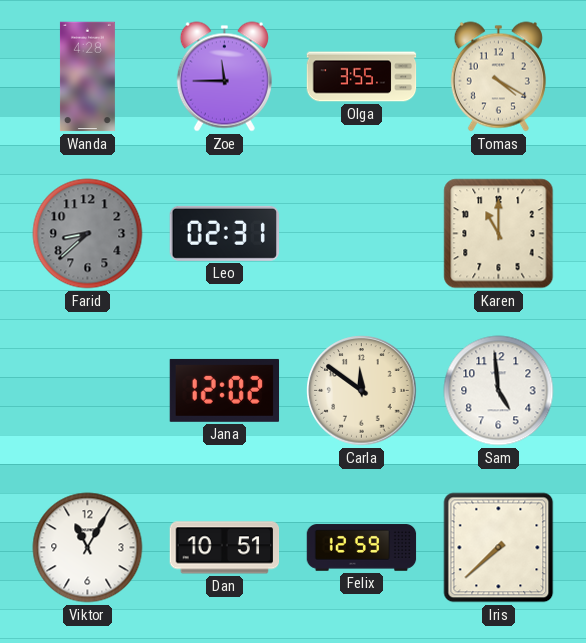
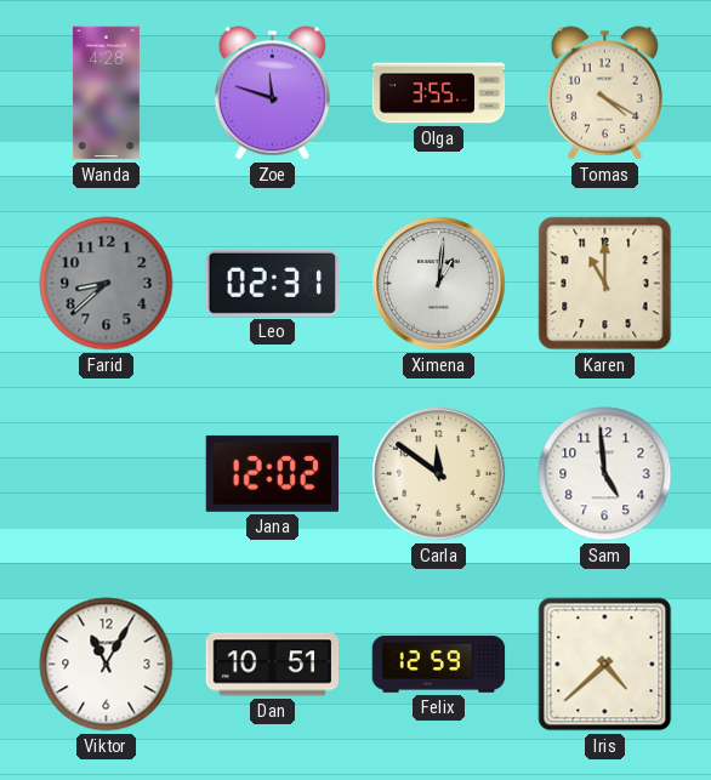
Zoe: 11:45 -> 11:48 (272, 93)
Ximena: none -> 1:01 (439, 284)
Iris: 7:38 -> 4:38 (605, 665)
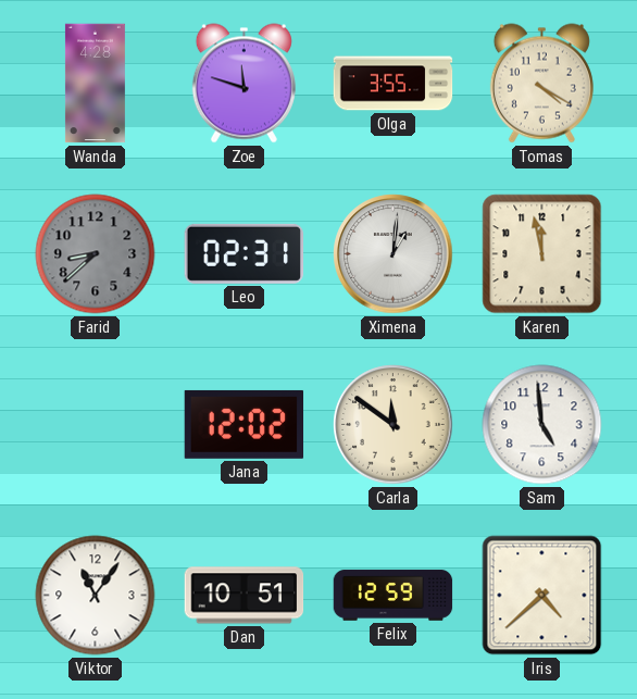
Karen: 11:00 -> 11:58 (542, 254)
Viktor: 11:05 -> 11:06 (96, 596)
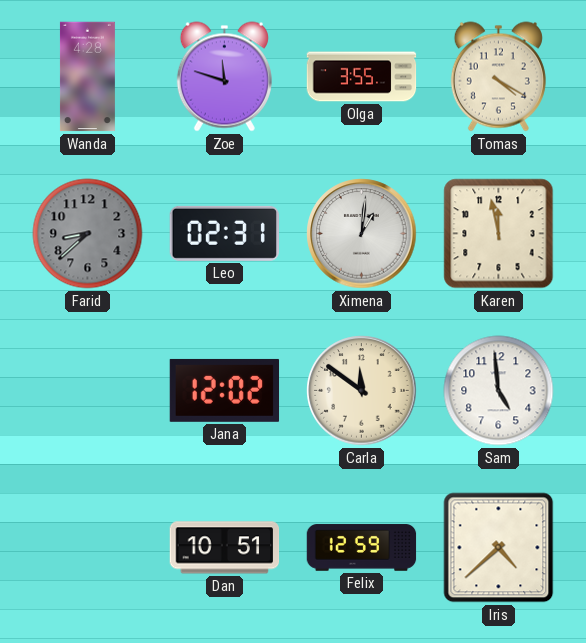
Viktor: 11:06 -> none (96, 596)
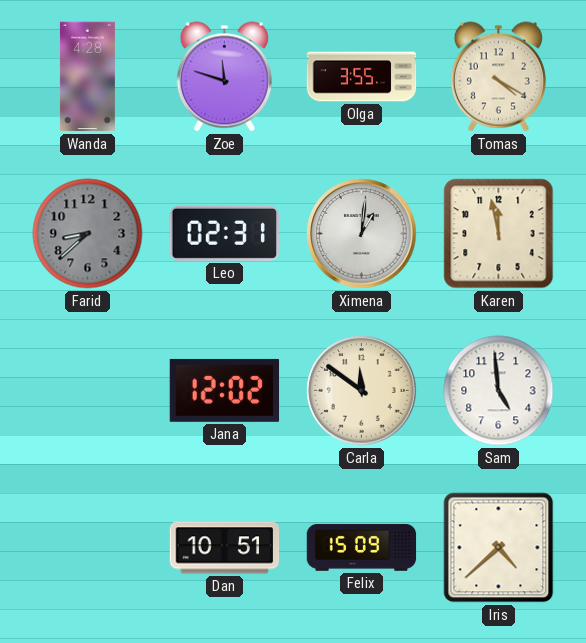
Felix: 12:59 -> 15:09 (362, 548)
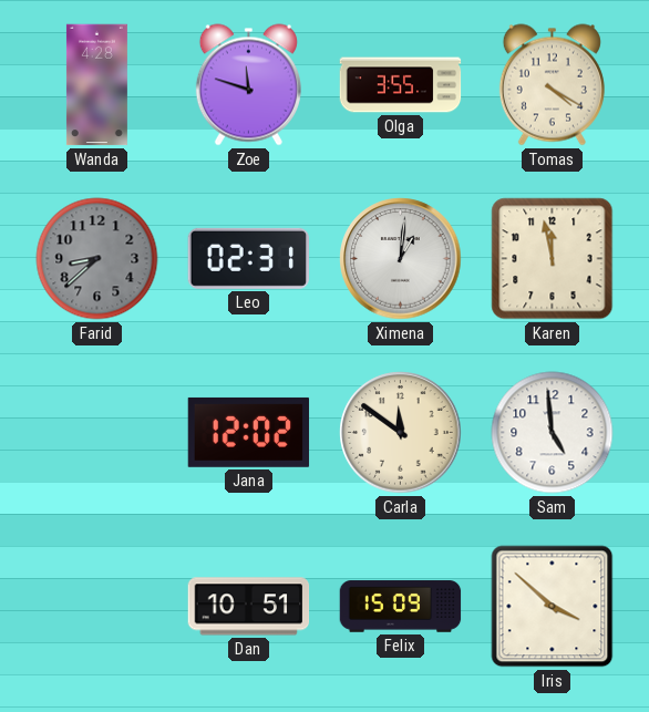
Iris: 4:38 -> 3:52 (553, 607)
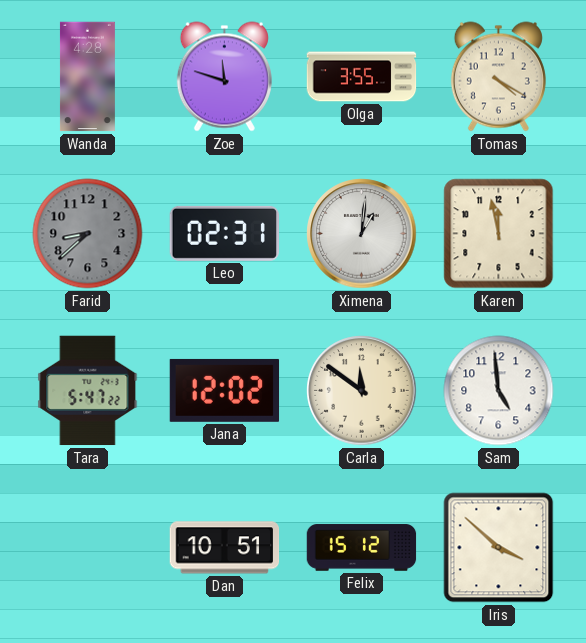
Tara: none -> 5:47 (88, 391)
Felix: 15:09 -> 15:12 (362, 548)
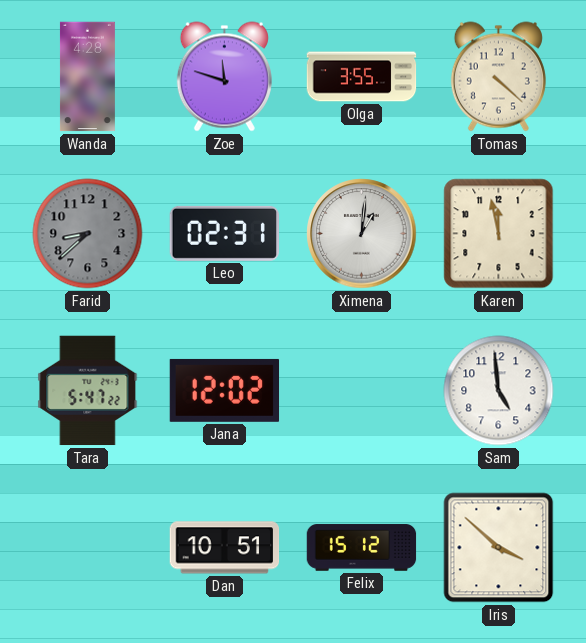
Tomas: 4:20 -> 4:22 (498, 77)
Carla: 11:51 -> none (362, 391)
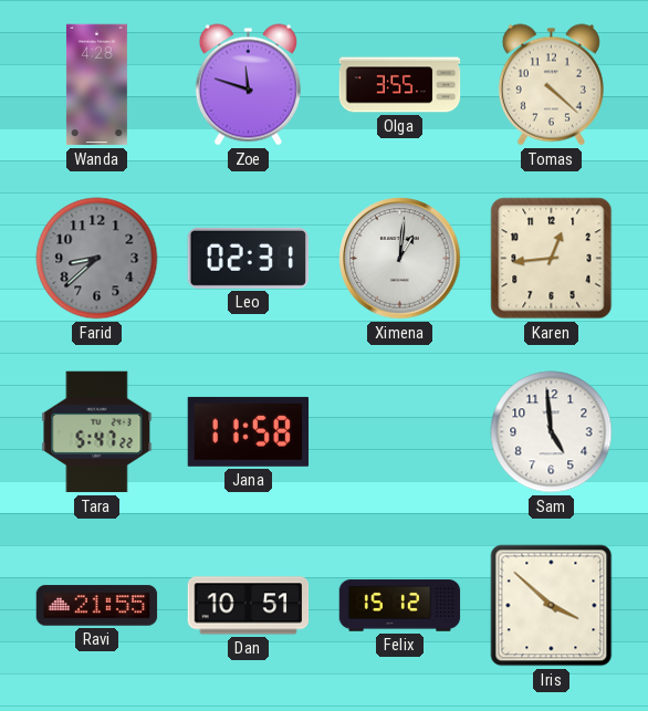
Karen: 11:58 -> 12:44 (552, 259)
Jana: 12:02 -> 11:58 (249, 431)
Ravi: none -> 21:55 (97, 606)
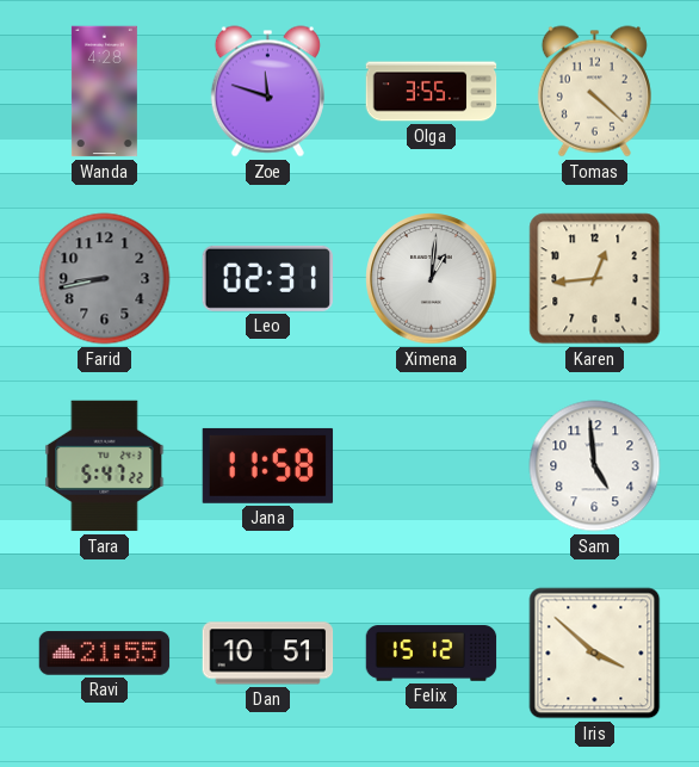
Farid: 8:38 -> 8:43 (105, 279)
